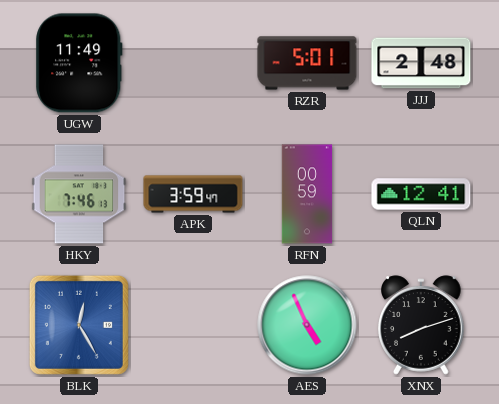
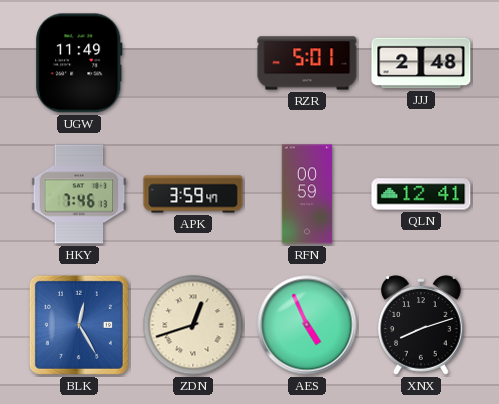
ZDN: none -> 12:42 (193, 325)
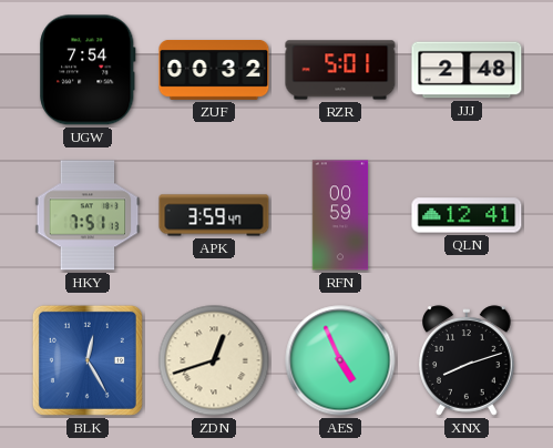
UGW: 11:49 -> 7:54 (88, 70)
ZUF: none -> 00:32 (214, 71)
HKY: 7:46 -> 7:51 (88, 215)
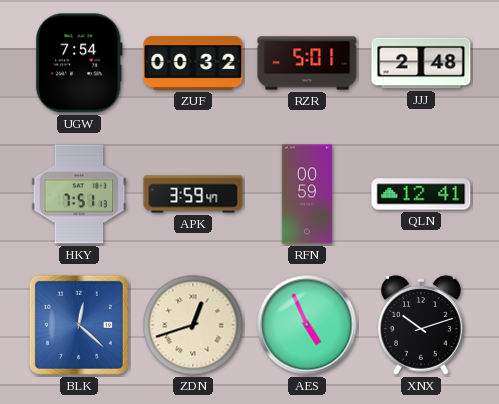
BLK: 12:25 -> 12:22 (79, 325)
XNX: 8:12 -> 10:12 (421, 325)
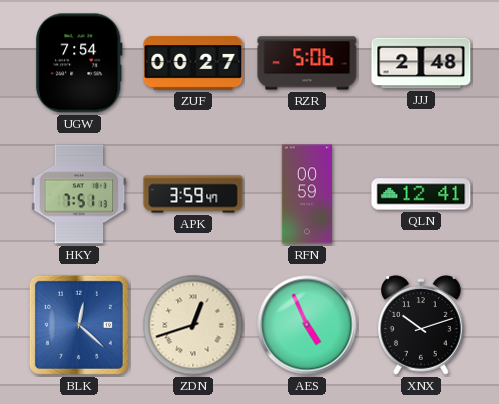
ZUF: 00:32 -> 00:27 (193, 64)
RZR: 5:01 -> 5:06 (307, 63)
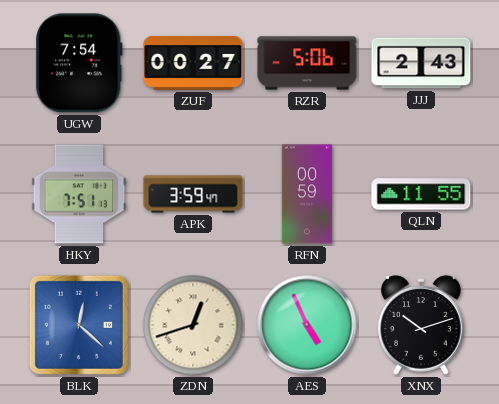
JJJ: 2:48 -> 2:43 (421, 63)
QLN: 12:41 -> 11:55 (421, 194)
